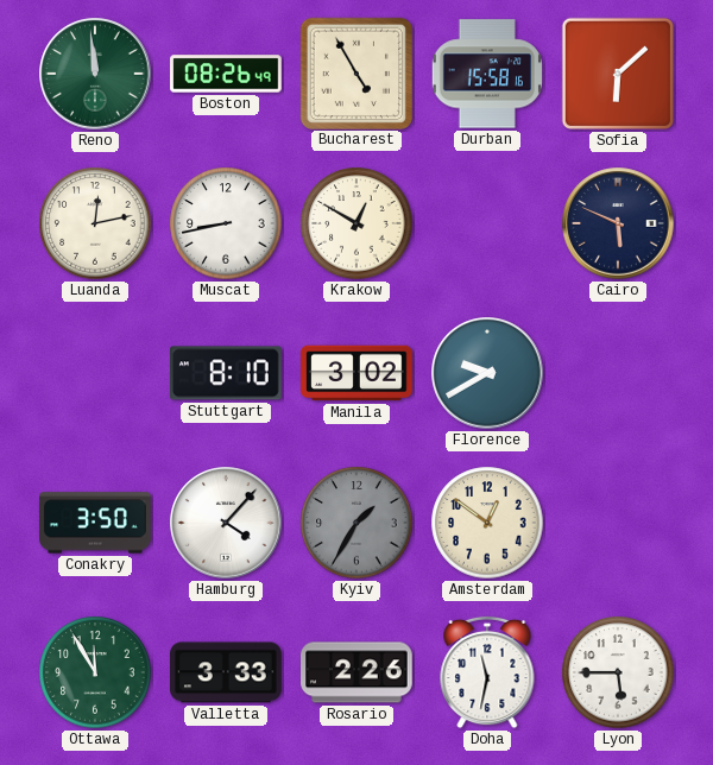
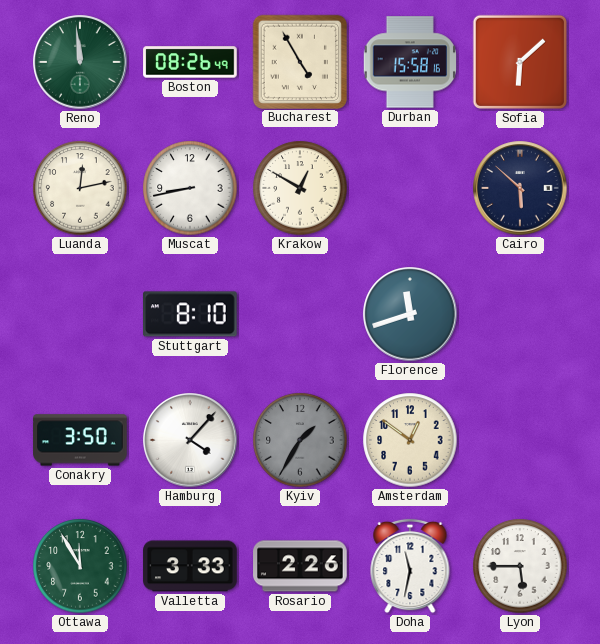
Cairo: 5:49 -> 5:52 (520, 188)
Manila: 3:02 -> none (356, 373)
Florence: 9:40 -> 11:42 (410, 314)
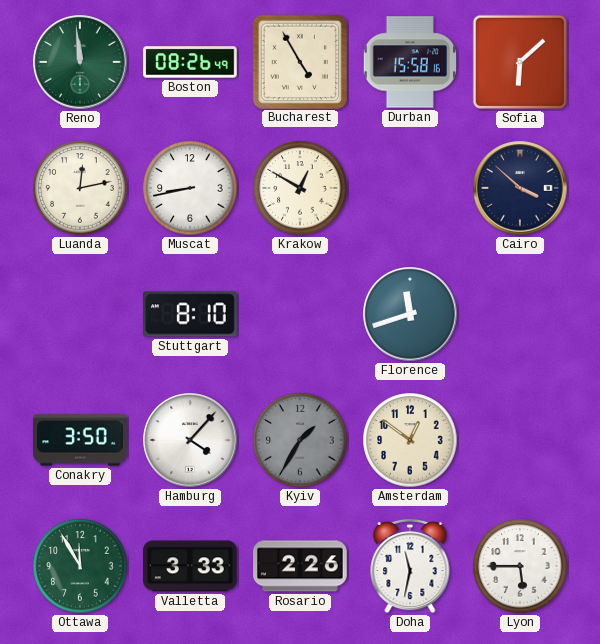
Cairo: 5:52 -> 3:52 (520, 188)
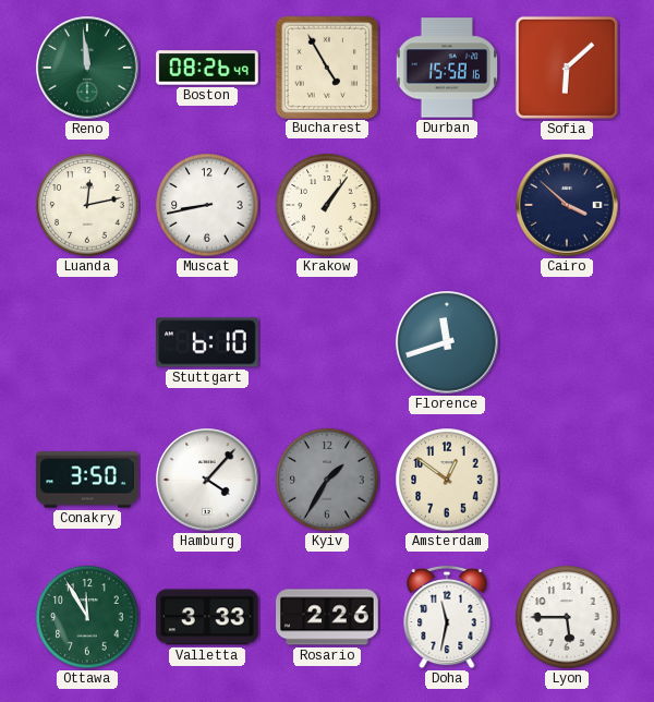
Krakow: 12:50 -> 1:06 (327, 205)
Stuttgart: 8:10 -> 6:10 (207, 342)
